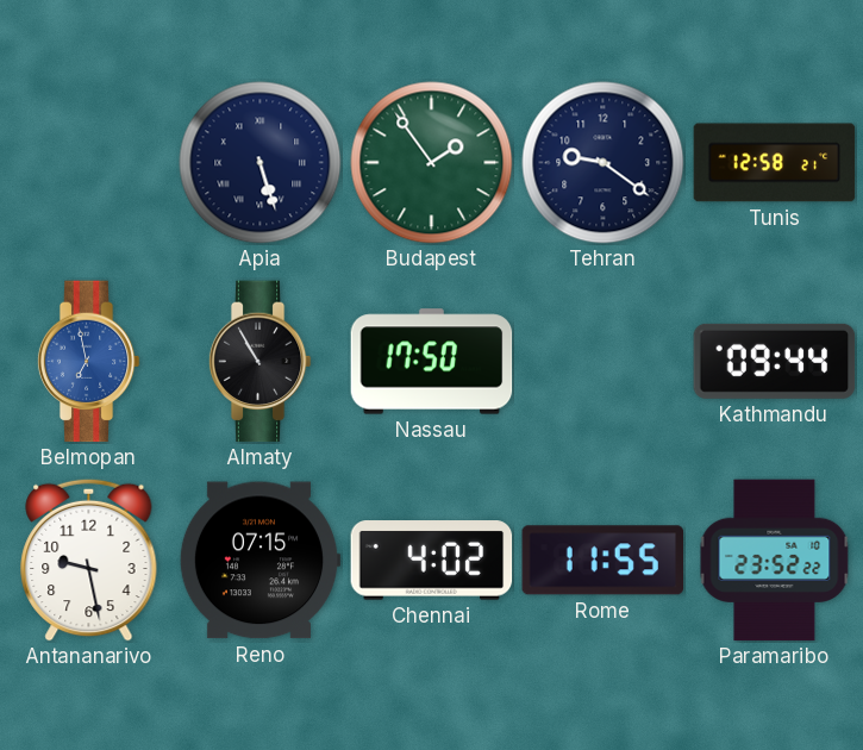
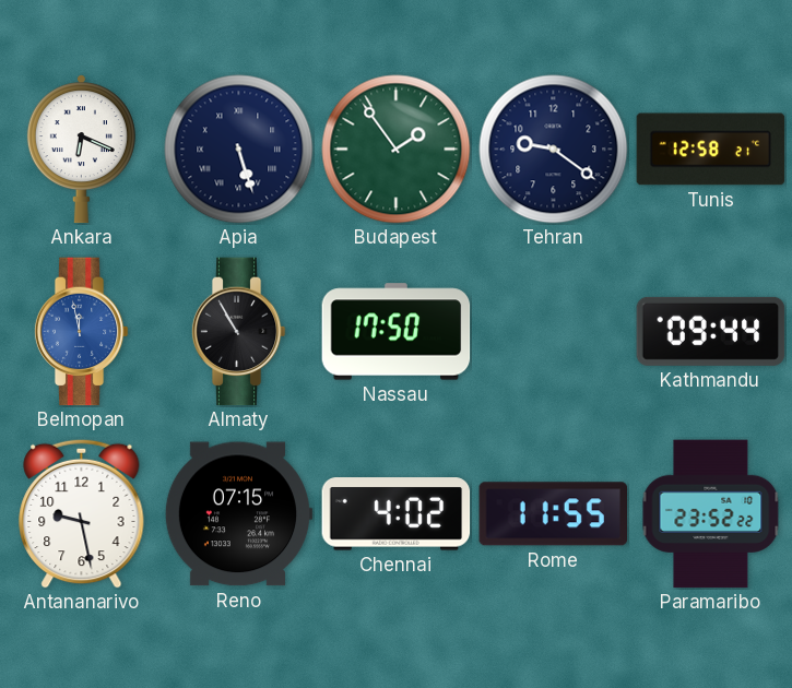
Ankara: none -> 6:19 (81, 150)
Belmopan: 6:58 -> 11:58 (81, 332)
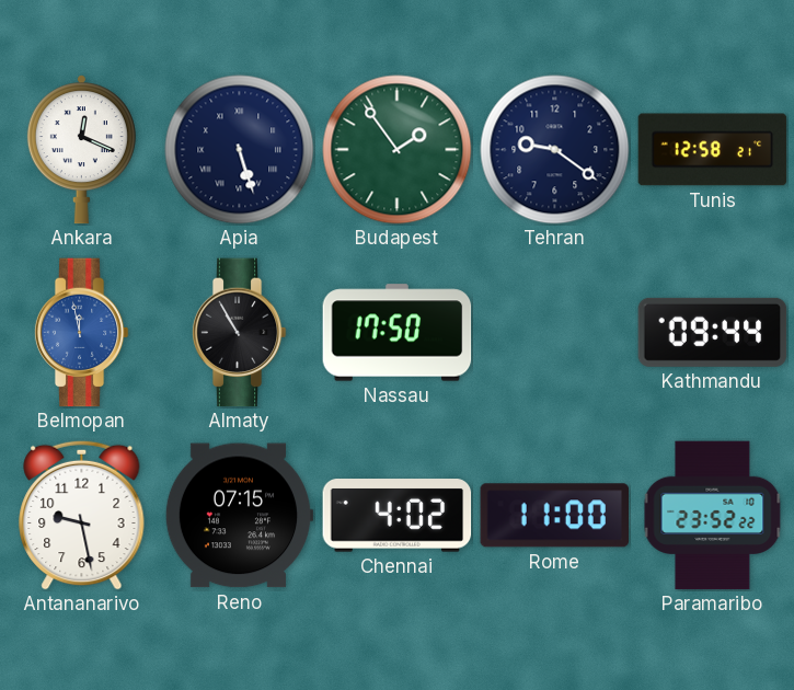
Ankara: 6:19 -> 12:19 (81, 150)
Rome: 11:55 -> 11:00 (554, 516)
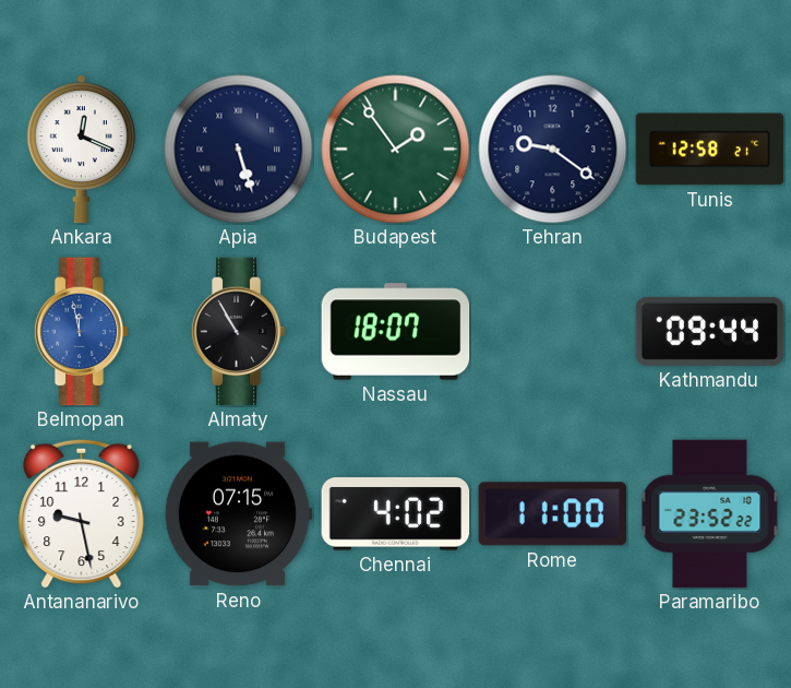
Nassau: 17:50 -> 18:07 (396, 332)
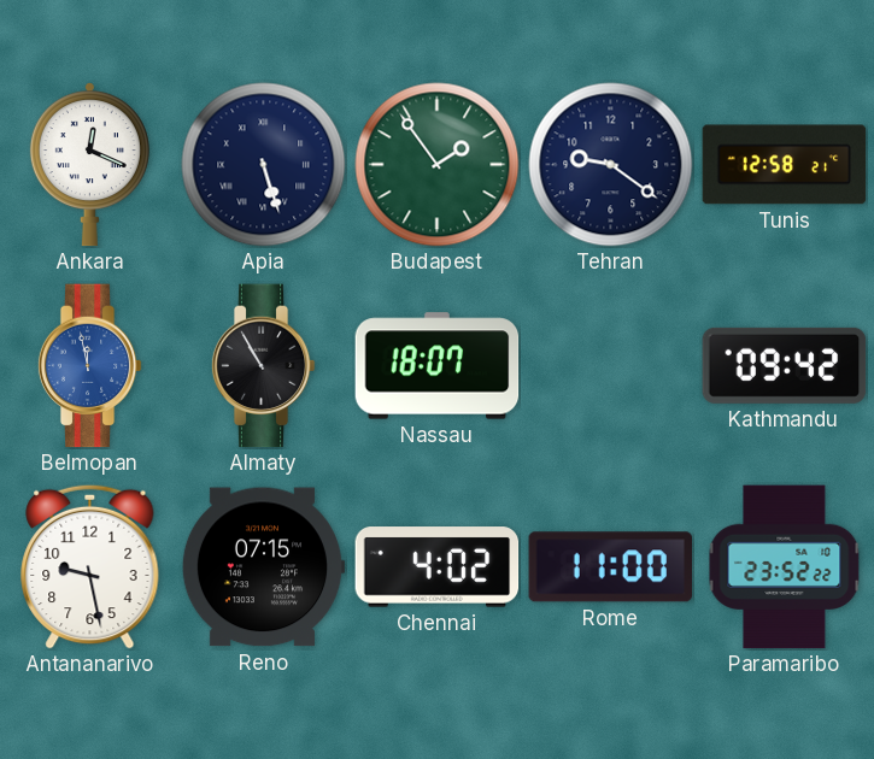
Kathmandu: 09:44 -> 09:42 (785, 365)
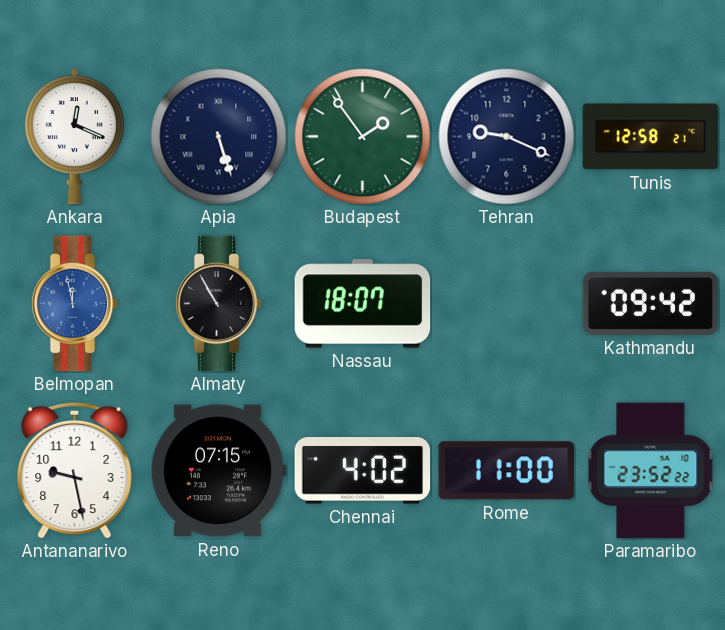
Tehran: 9:21 -> 9:19 (507, 137)
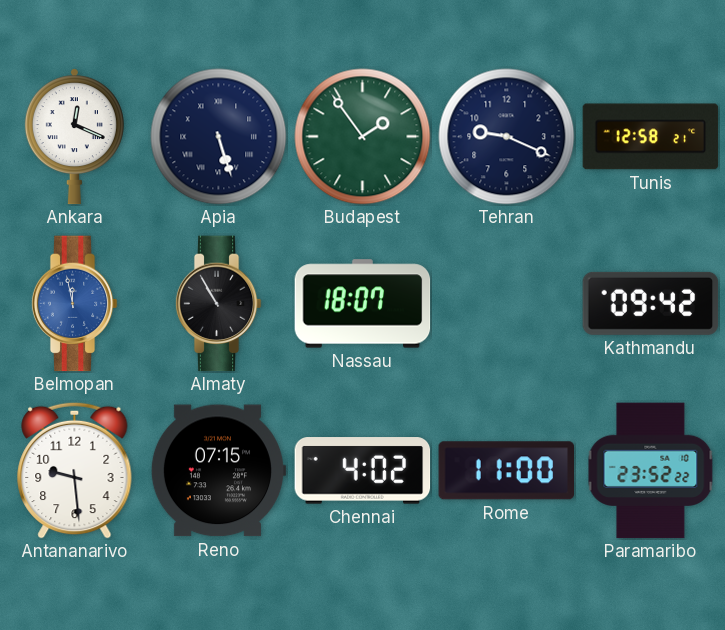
Antananarivo: 9:28 -> 9:29 (75, 470)
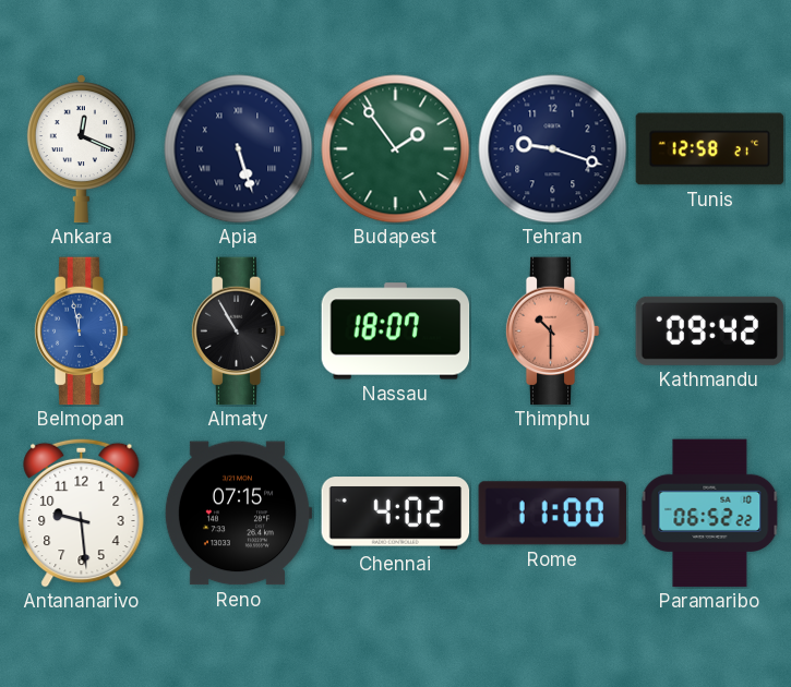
Tehran: 9:19 -> 9:18 (553, 149)
Thimphu: none -> 10:30 (552, 332)
Paramaribo: 23:52 -> 06:52 (710, 514)
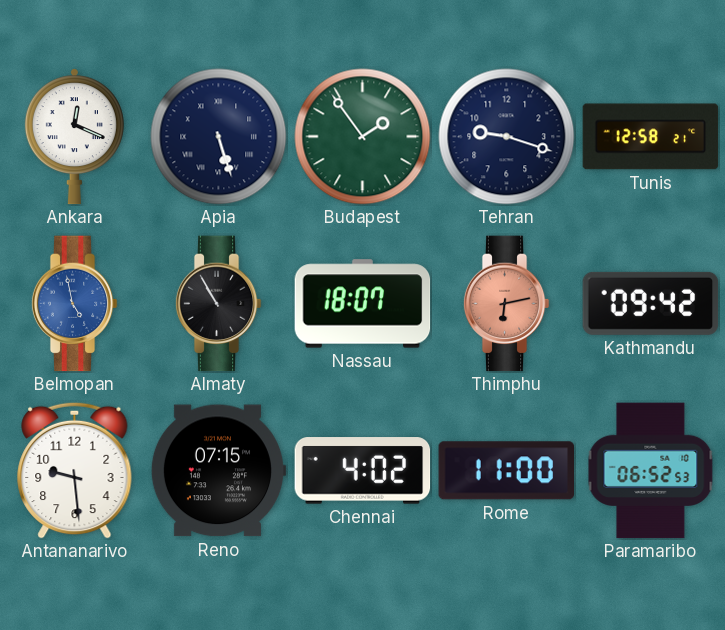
Belmopan: 11:58 -> 4:58 (74, 304)
Thimphu: 10:30 -> 6:13 (506, 304)
Paramaribo: 06:52:22 -> 06:52:53 (651, 471)
